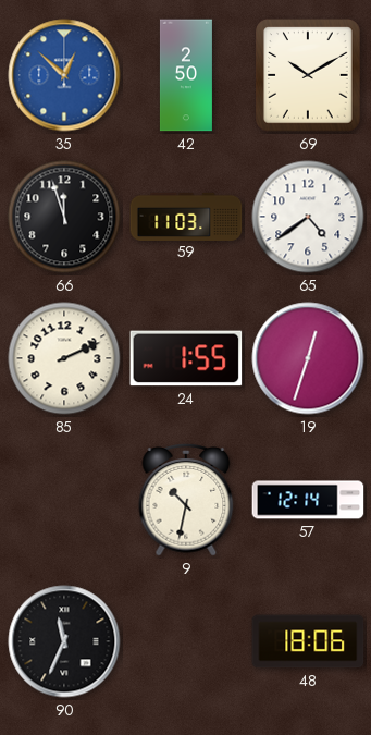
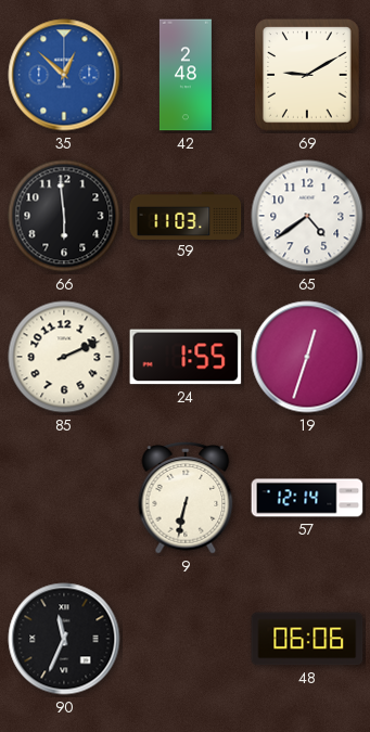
42: 2:50 -> 2:48 (186, 75)
69: 10:10 -> 9:10 (307, 75)
66: 11:57 -> 5:59 (64, 216)
9: 10:32 -> 6:32 (186, 498)
48: 18:06 -> 06:06 (307, 639)
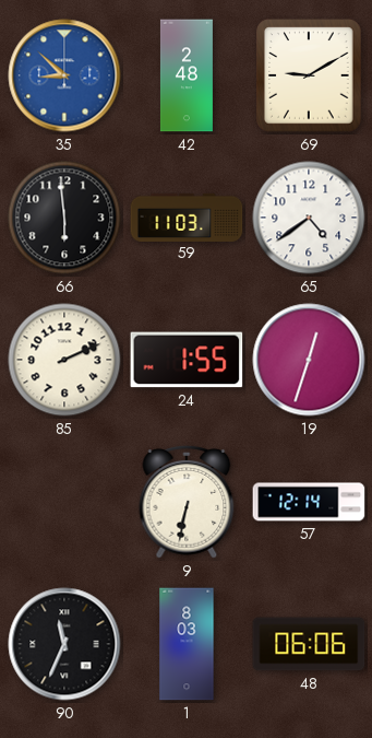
35: 12:52 -> 8:52 (64, 75)
1: none -> 8:03 (187, 644)
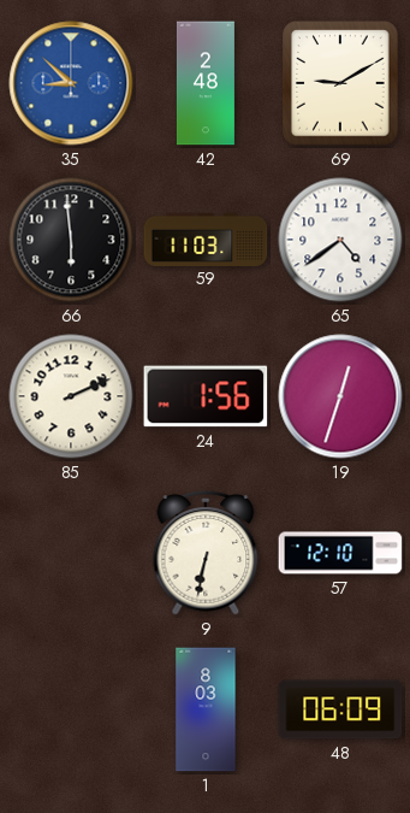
24: 1:55 -> 1:56 (206, 396)
57: 12:14 -> 12:10 (340, 553)
90: 11:34 -> none (64, 644)
48: 06:06 -> 06:09 (340, 709)
